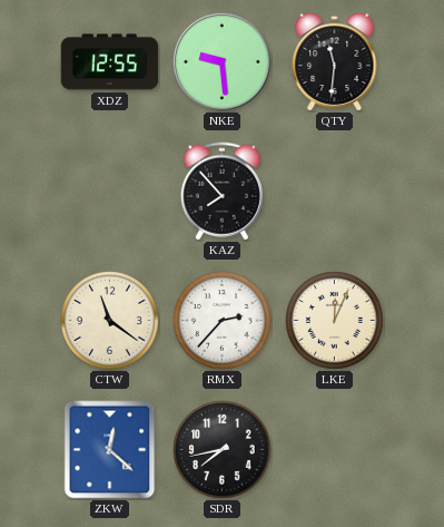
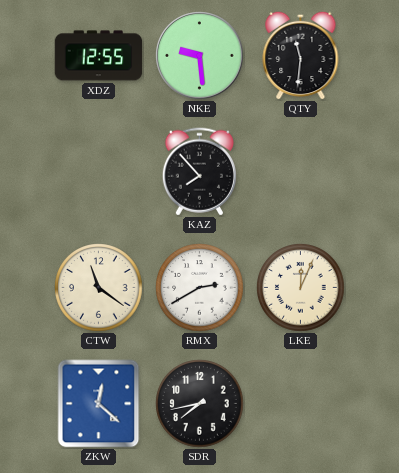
RMX: 2:37 -> 2:40 (200, 288)
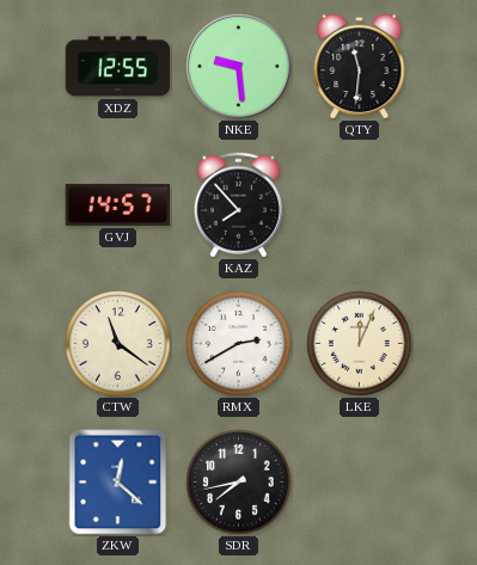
GVJ: none -> 14:57 (118, 204)
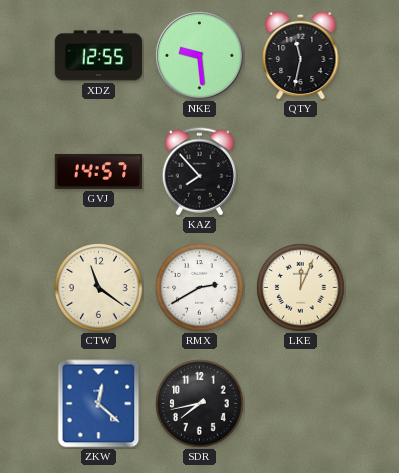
QTY: 11:31 -> 11:32 (301, 55)
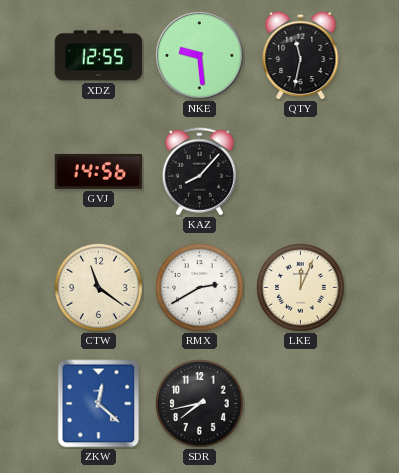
GVJ: 14:57 -> 14:56 (99, 171)
KAZ: 7:53 -> 8:07 (199, 172)
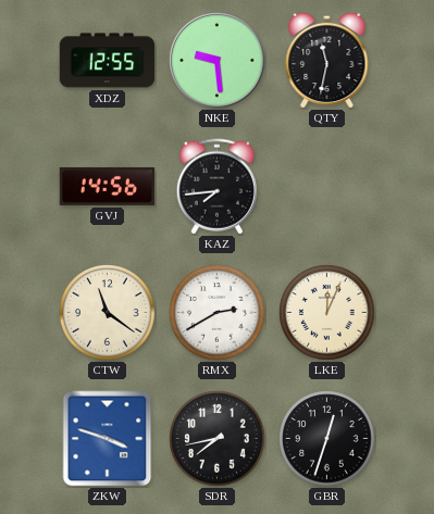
KAZ: 8:07 -> 7:44 (216, 187)
ZKW: 12:22 -> 3:48 (108, 439)
GBR: none -> 12:33 (327, 439)
